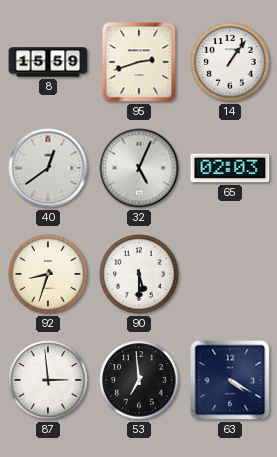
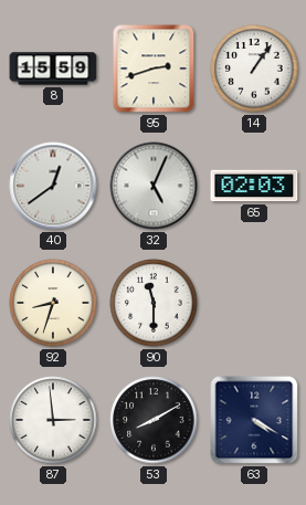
90: 5:30 -> 11:30 (154, 303)
53: 6:59 -> 8:10 (154, 420)
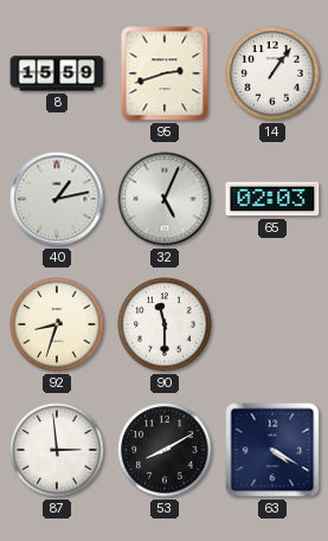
40: 12:39 -> 1:13 (57, 199)
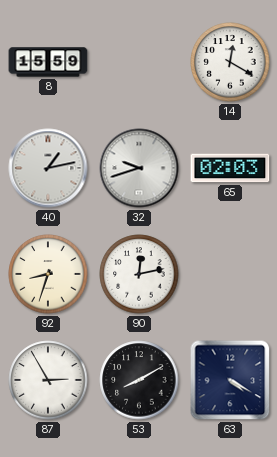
95: 2:42 -> none (165, 73)
14: 1:06 -> 12:20 (230, 62)
32: 5:04 -> 9:42 (139, 168)
90: 11:30 -> 12:13 (139, 274)
87: 2:59 -> 2:55 (48, 380)
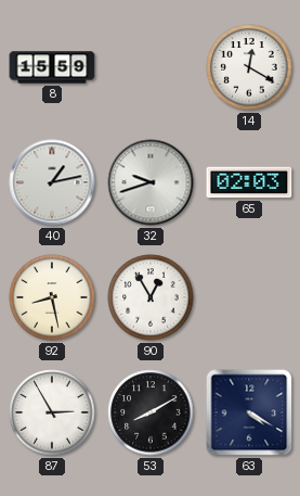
92: 8:33 -> 8:28 (52, 297)
90: 12:13 -> 12:55 (151, 297)
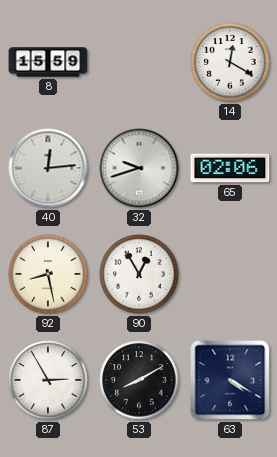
40: 1:13 -> 12:14 (48, 168)
65: 02:03 -> 02:06 (230, 168)
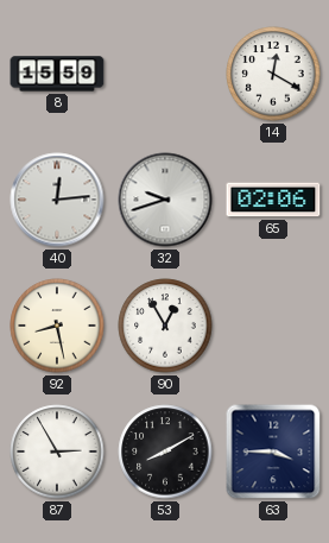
63: 4:20 -> 3:45 (273, 452)
